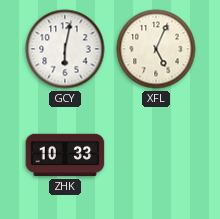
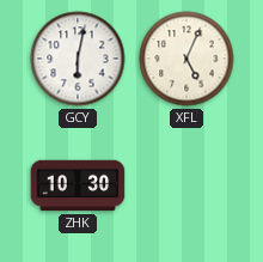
ZHK: 10:33 -> 10:30 (78, 185)
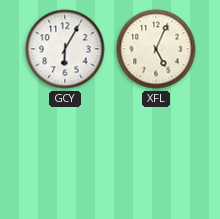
GCY: 6:02 -> 6:05 (65, 49)
ZHK: 10:30 -> none (78, 185)
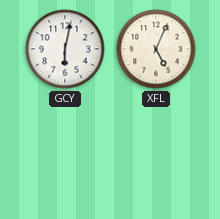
GCY: 6:05 -> 6:02 (65, 49)
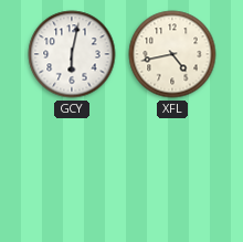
XFL: 5:04 -> 4:43 (172, 54)
